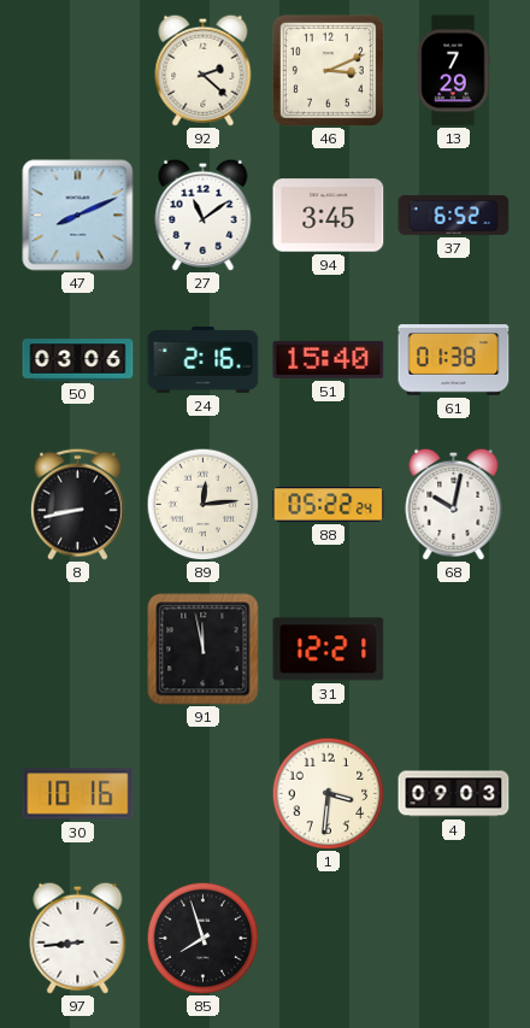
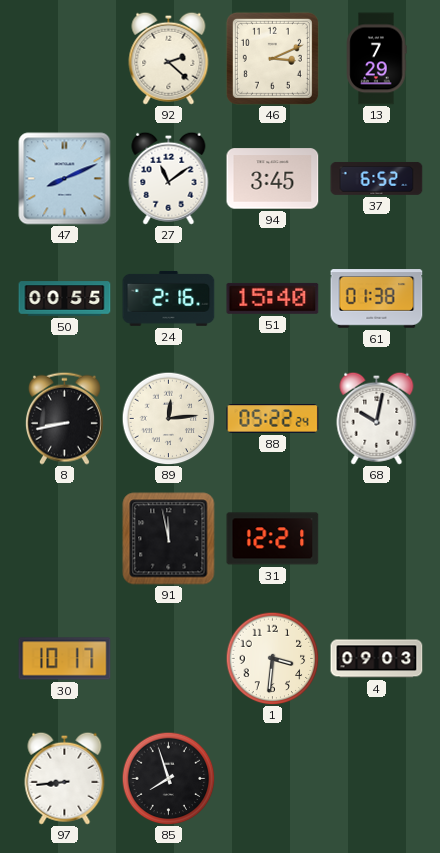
50: 03:06 -> 00:55 (65, 299)
30: 10:16 -> 10:17 (65, 659)
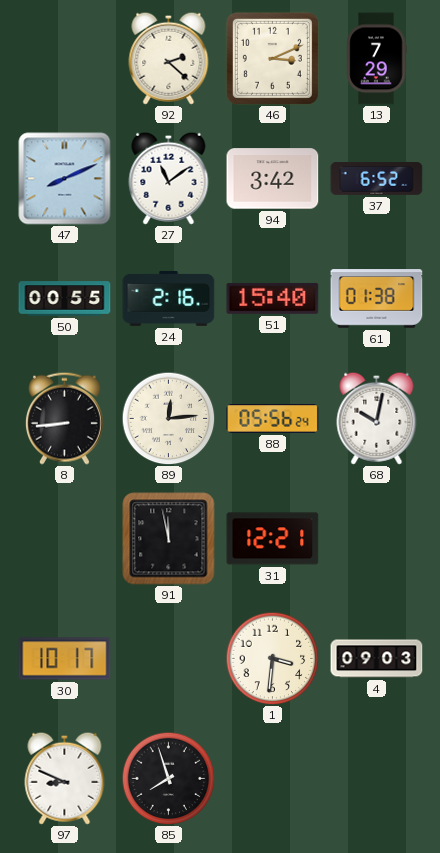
94: 3:45 -> 3:42 (273, 179)
8: 8:43 -> 8:44 (64, 418)
88: 05:22 -> 05:56 (273, 419)
97: 8:44 -> 8:49 (65, 778)
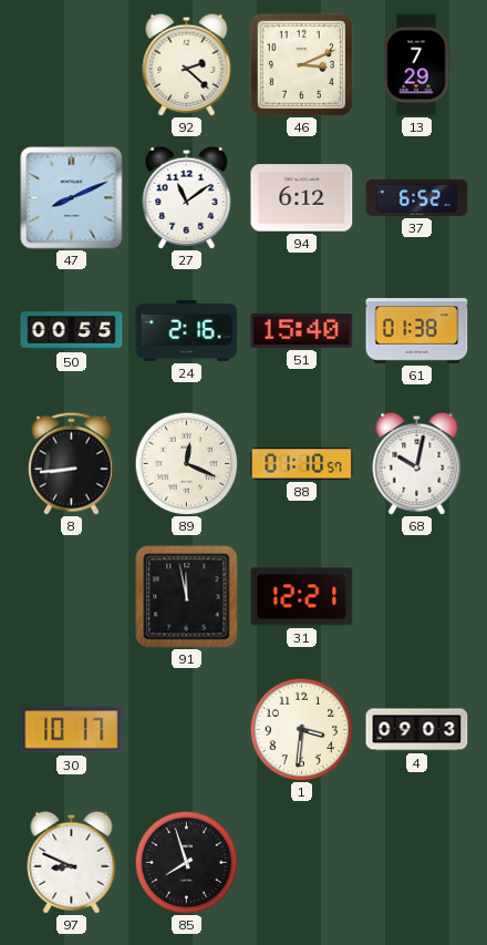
94: 3:42 -> 6:12 (302, 198)
89: 12:14 -> 12:19 (186, 463)
88: 05:56 -> 01:10 (302, 464)
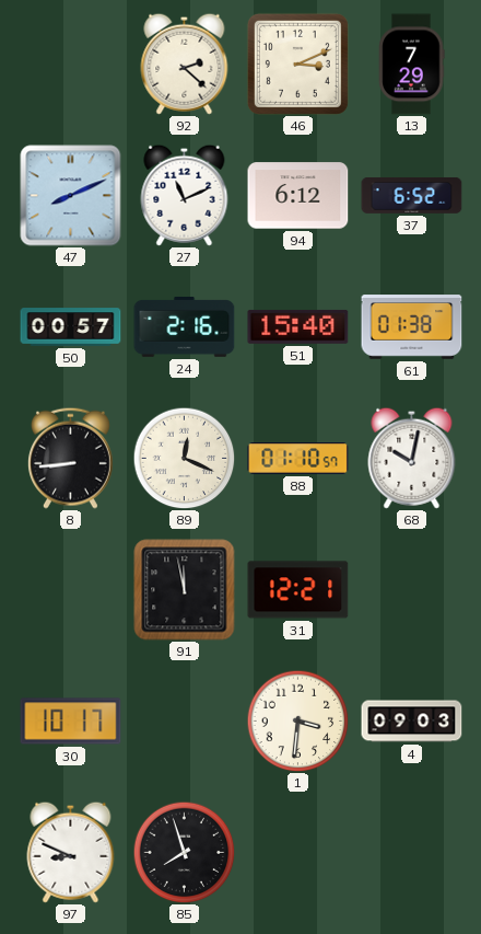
27: 11:09 -> 11:11 (185, 195)
50: 00:55 -> 00:57 (71, 327)
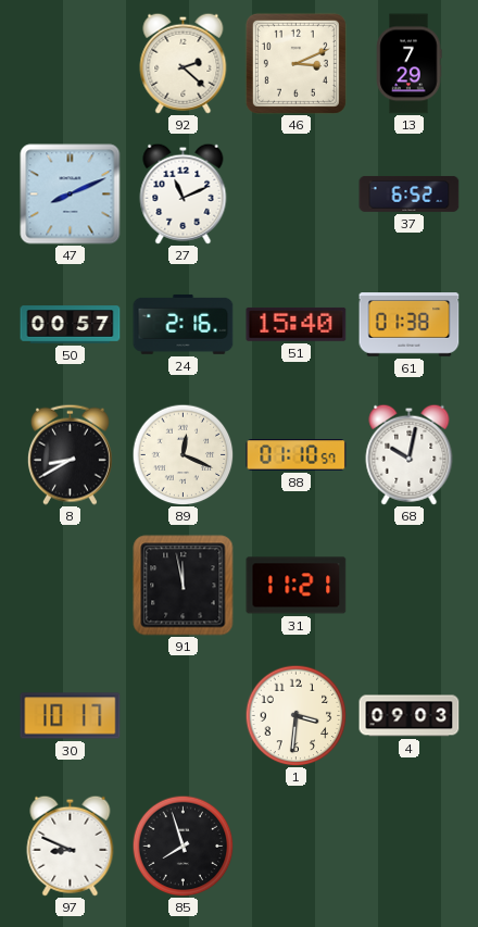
94: 6:12 -> none (298, 196)
8: 8:44 -> 8:40 (70, 454)
31: 12:21 -> 11:21 (297, 586)
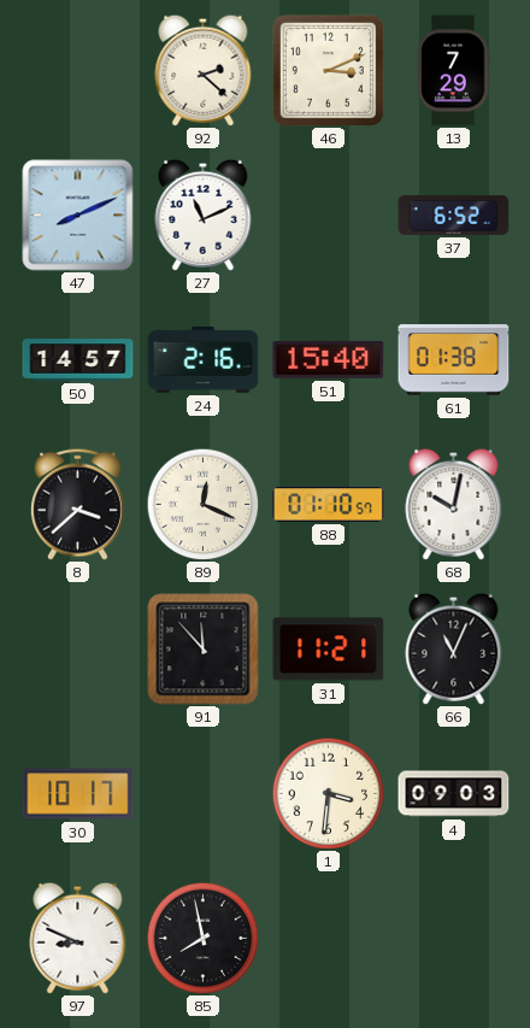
50: 00:57 -> 14:57 (78, 360)
8: 8:40 -> 3:38 (77, 504)
91: 11:58 -> 11:53 (204, 650)
66: none -> 11:04 (454, 648)
85: 7:57 -> 7:58 (202, 938)
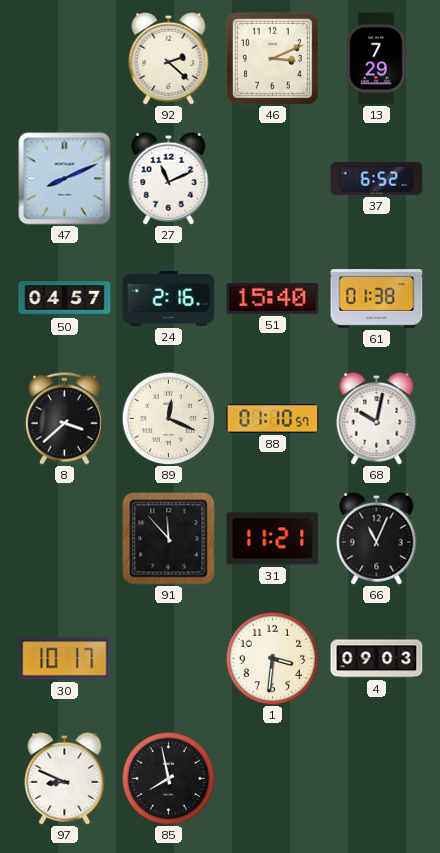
50: 14:57 -> 04:57 (65, 299)
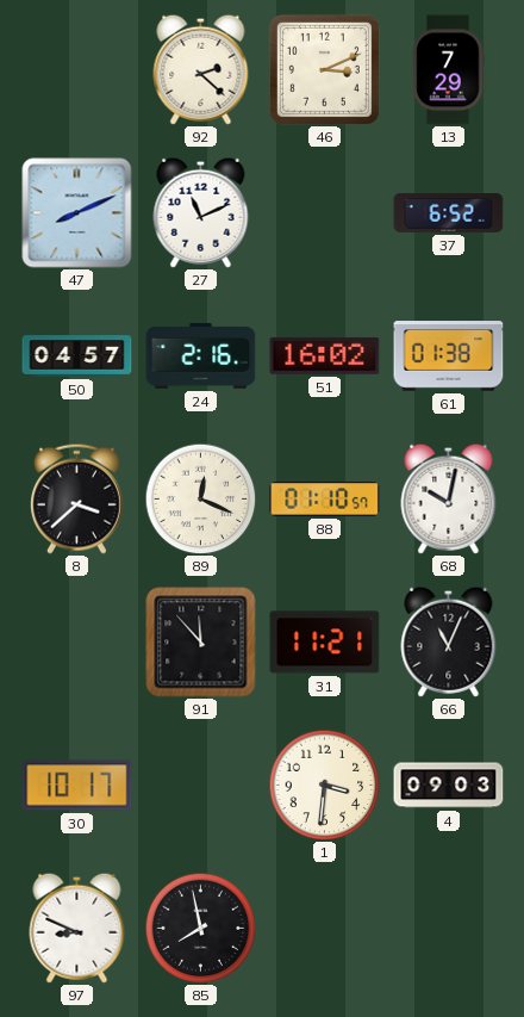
51: 15:40 -> 16:02 (325, 355)
